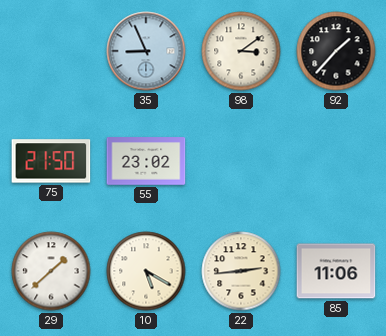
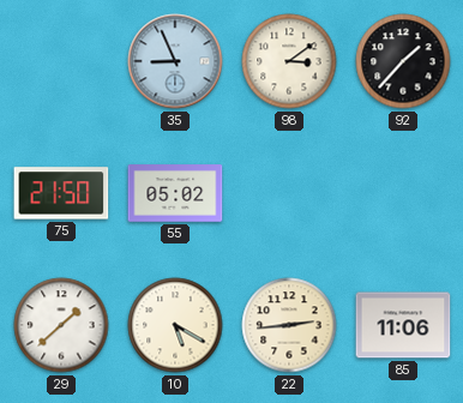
55: 23:02 -> 05:02 (175, 193)
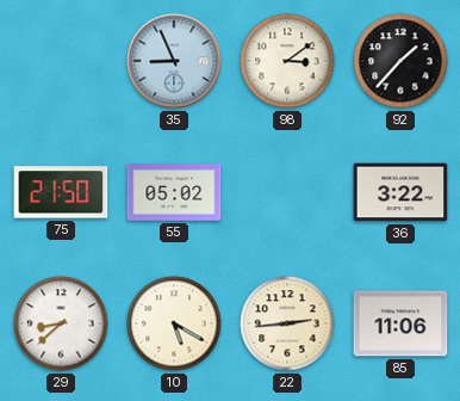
36: none -> 3:22 (400, 192)
29: 1:38 -> 8:38 (61, 323)
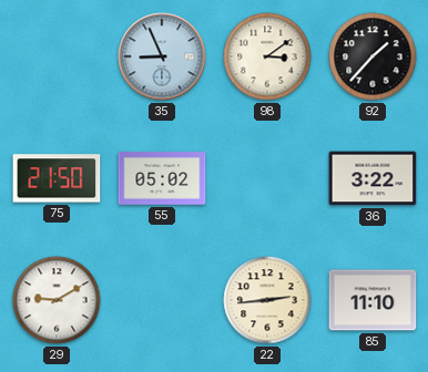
29: 8:38 -> 9:10 (57, 300)
10: 5:20 -> none (174, 323)
85: 11:06 -> 11:10 (373, 300)
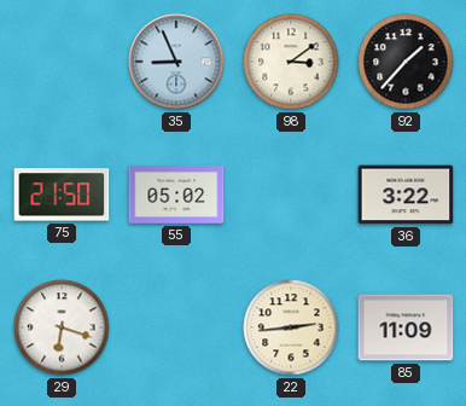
29: 9:10 -> 6:18 (62, 327)
85: 11:10 -> 11:09 (406, 327)
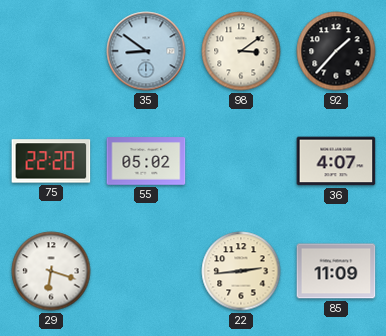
35: 8:56 -> 8:51 (146, 51)
75: 21:50 -> 22:20 (51, 161)
36: 3:22 -> 4:07 (336, 161)
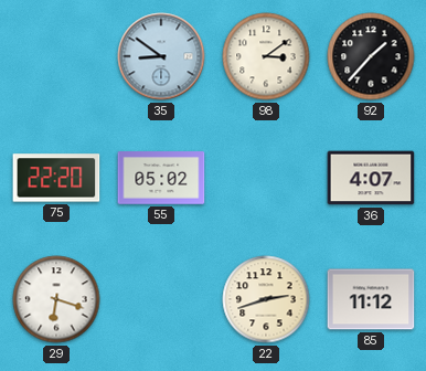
22: 2:44 -> 2:42 (266, 299)
85: 11:09 -> 11:12 (371, 299)
